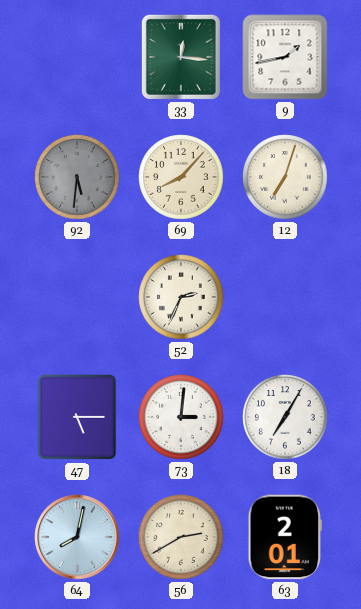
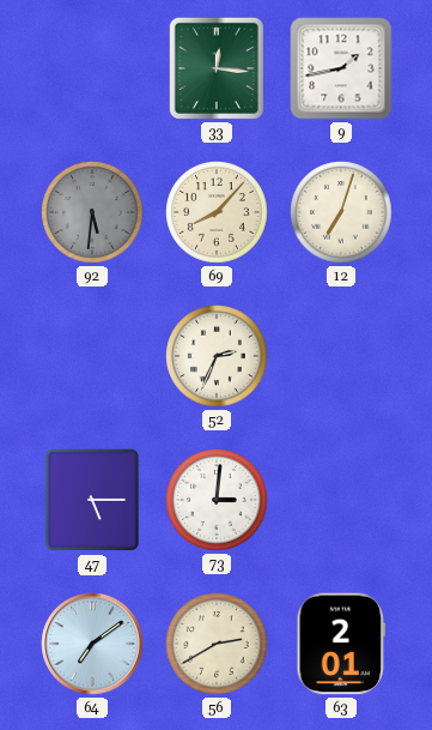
18: 7:05 -> none (285, 417)
64: 8:02 -> 7:09 (92, 644)
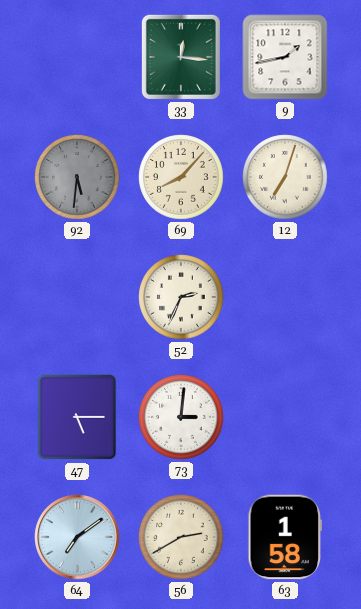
63: 2:01 -> 1:58 (285, 537)
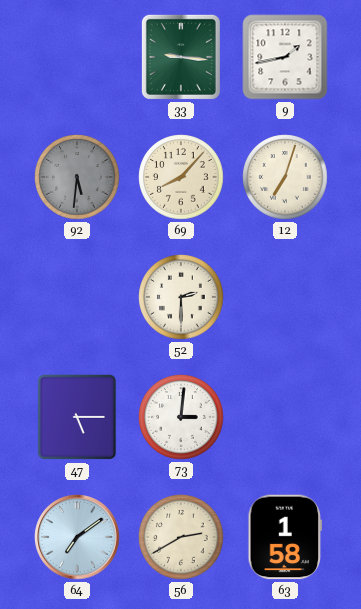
33: 12:16 -> 9:16 (181, 57)
52: 2:34 -> 2:30 (181, 297)
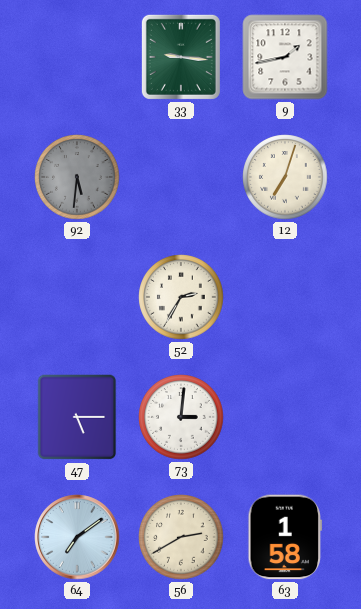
69: 8:07 -> none (181, 177)
52: 2:30 -> 2:35 (181, 297)
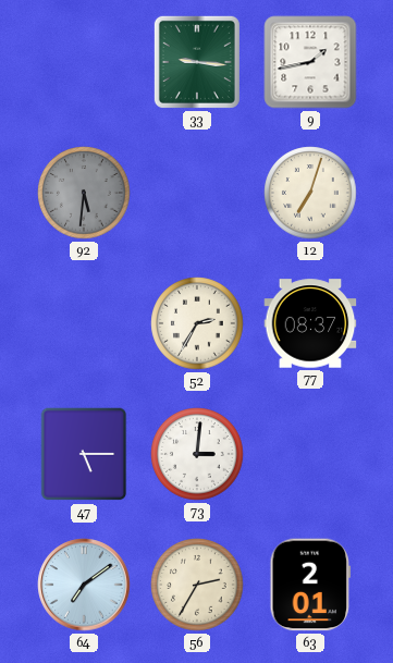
77: none -> 08:37 (310, 323)
56: 2:40 -> 2:35 (197, 585)
63: 1:58 -> 2:01 (310, 585)
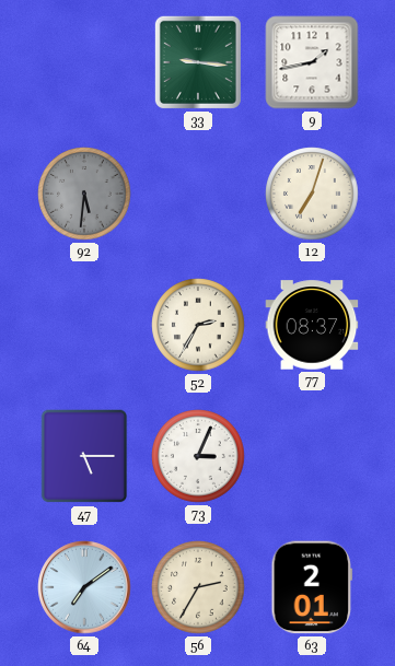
73: 3:01 -> 3:04 (198, 456)
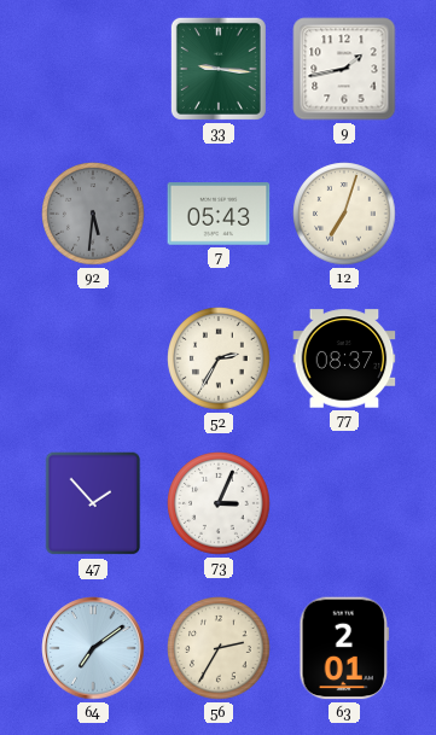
7: none -> 05:43 (219, 214)
47: 5:15 -> 1:53 (93, 503)
